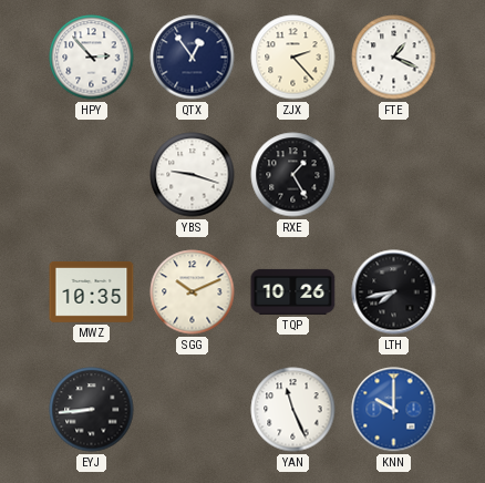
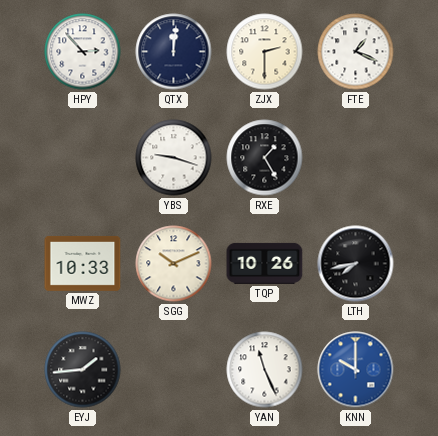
QTX: 12:54 -> 12:01 (174, 52)
ZJX: 2:23 -> 2:30 (265, 52)
MWZ: 10:35 -> 10:33 (83, 263)
EYJ: 8:44 -> 1:44 (83, 370)
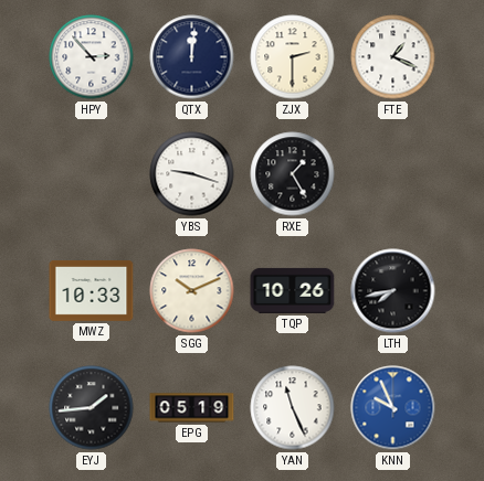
EPG: none -> 05:19 (192, 408)
KNN: 10:00 -> 9:56 (393, 408)
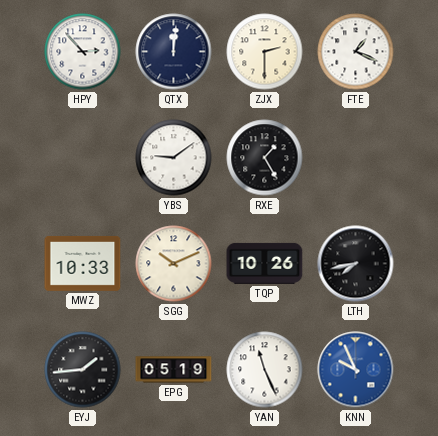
YBS: 9:18 -> 9:09 (174, 158)
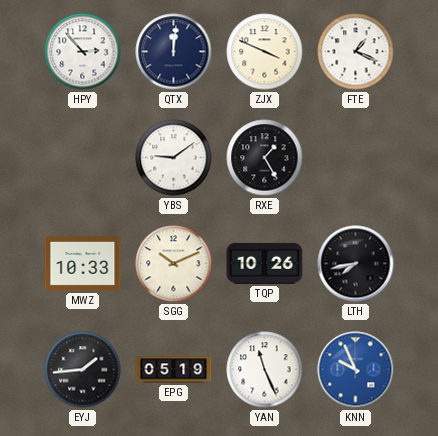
ZJX: 2:30 -> 3:49 (265, 52)
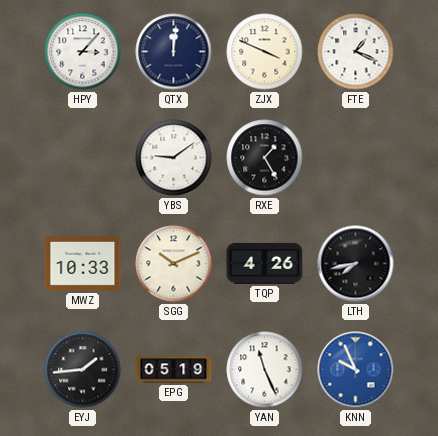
HPY: 2:53 -> 3:07 (83, 52)
TQP: 10:26 -> 4:26 (265, 263)
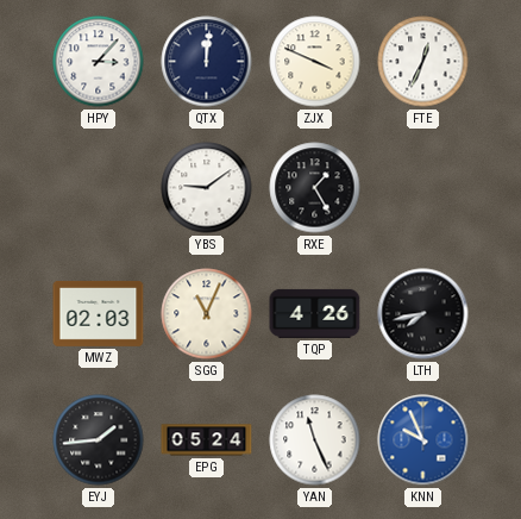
FTE: 1:19 -> 12:34 (423, 62)
MWZ: 10:33 -> 02:03 (99, 313)
SGG: 10:11 -> 11:04 (207, 314)
EPG: 05:19 -> 05:24 (207, 440)
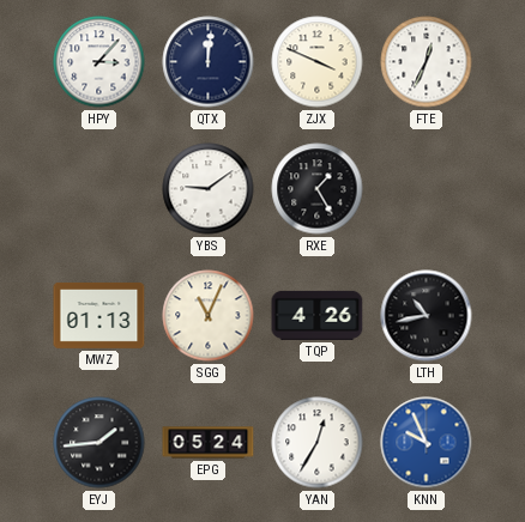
MWZ: 02:03 -> 01:13 (99, 315)
LTH: 7:43 -> 10:43 (427, 316)
YAN: 11:26 -> 12:35 (318, 443)
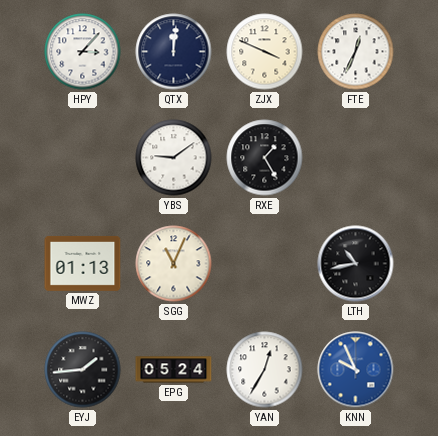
TQP: 4:26 -> none (318, 315)
